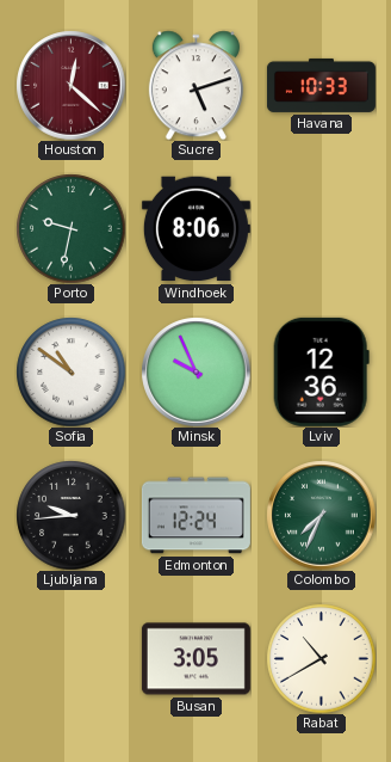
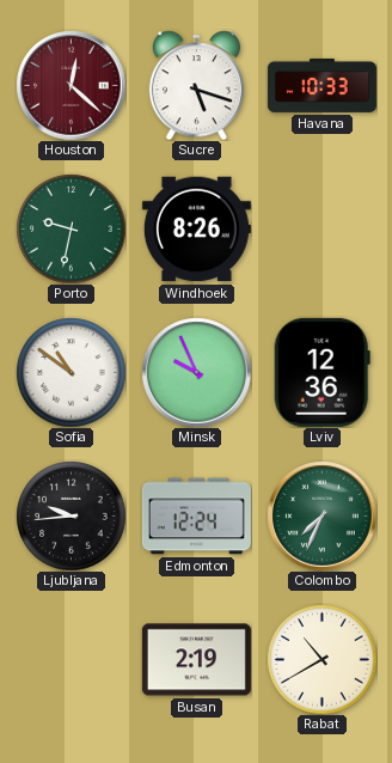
Sucre: 5:12 -> 5:18 (196, 85)
Windhoek: 8:06 -> 8:26 (196, 230)
Busan: 3:05 -> 2:19 (196, 660)
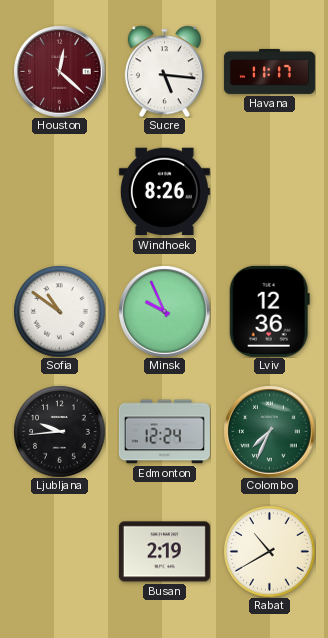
Sucre: 5:18 -> 5:16 (164, 71)
Havana: 10:33 -> 11:17 (269, 71)
Porto: 9:32 -> none (71, 228)
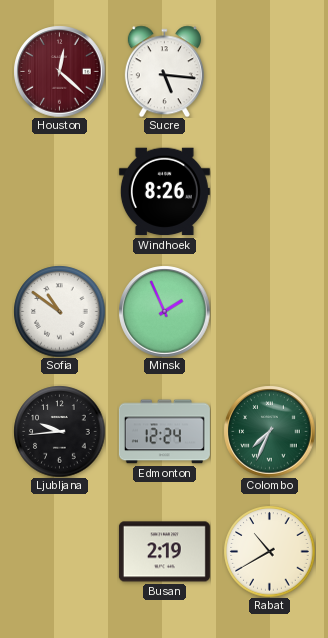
Havana: 11:17 -> none (269, 71)
Minsk: 9:56 -> 1:56 (164, 311)
Lviv: 12:36 -> none (269, 311)
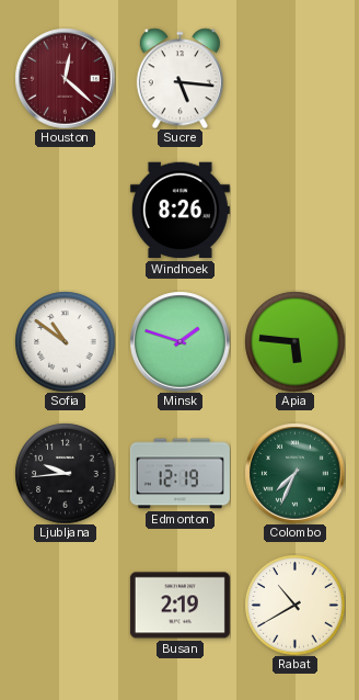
Minsk: 1:56 -> 1:48 (179, 341)
Apia: none -> 5:46 (294, 341)
Edmonton: 12:24 -> 12:19 (179, 474)
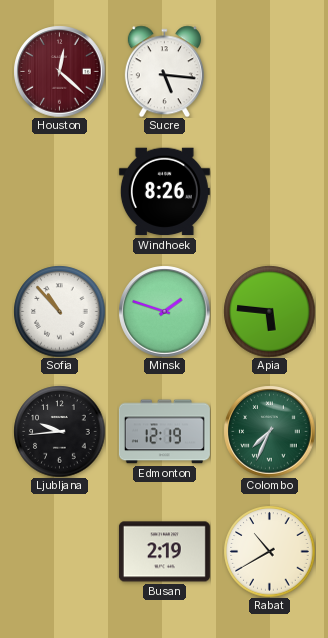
Sofia: 10:51 -> 10:53 (59, 311)
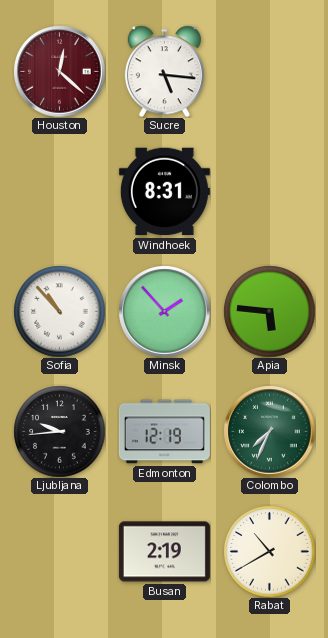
Windhoek: 8:26 -> 8:31 (164, 192)
Minsk: 1:48 -> 1:53 (164, 311)
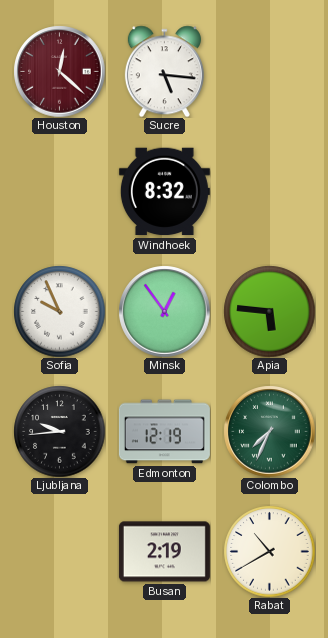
Windhoek: 8:31 -> 8:32 (164, 192)
Sofia: 10:53 -> 9:56 (59, 311)
Minsk: 1:53 -> 12:54 (164, 311)
